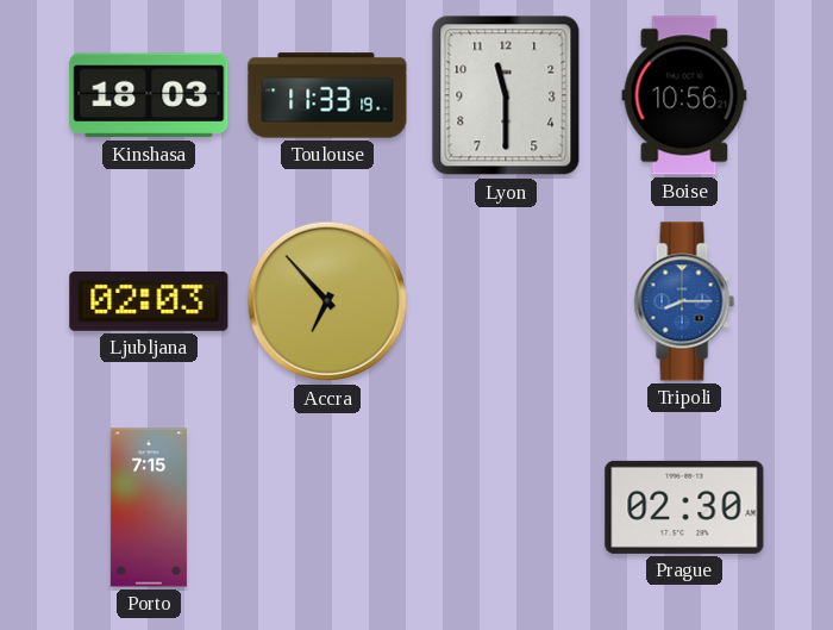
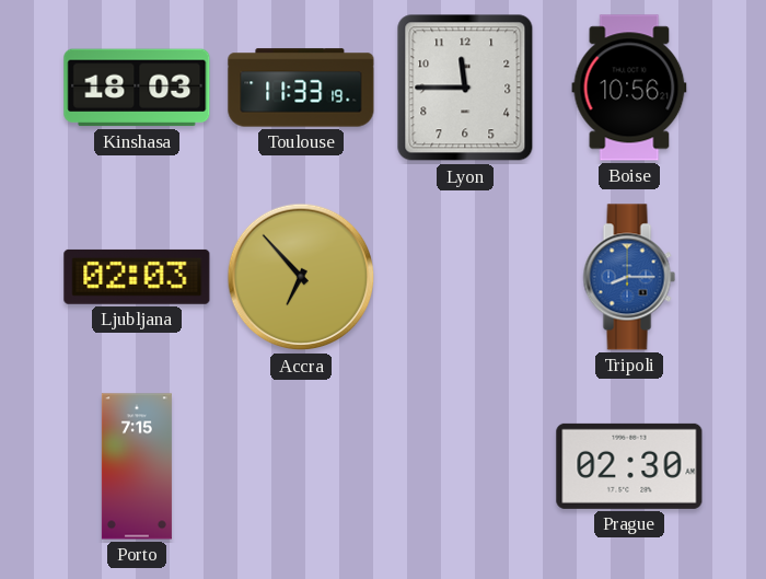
Lyon: 11:30 -> 11:45 (465, 88)
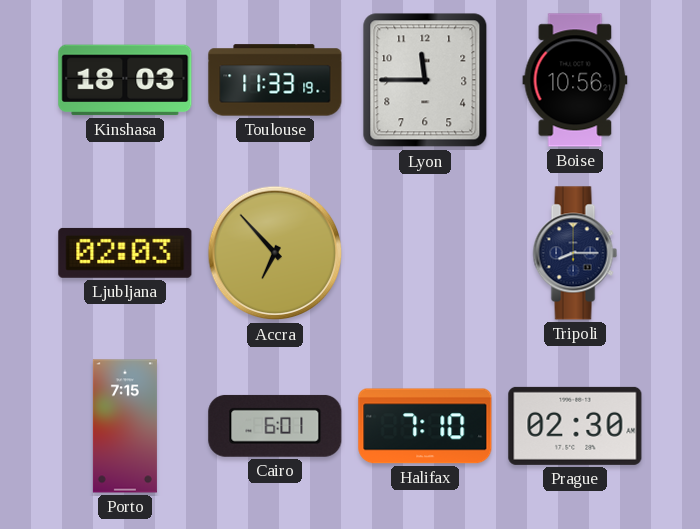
Tripoli dial: blue -> navy (575, 253)
Cairo: none -> 6:01 (275, 426)
Halifax: none -> 7:10 (425, 426)
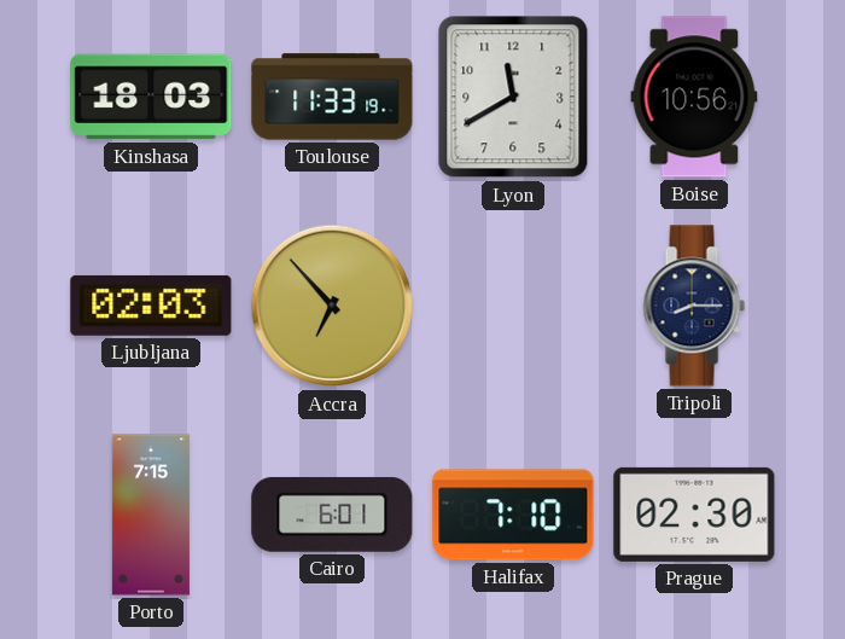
Lyon: 11:45 -> 11:40 (513, 97)
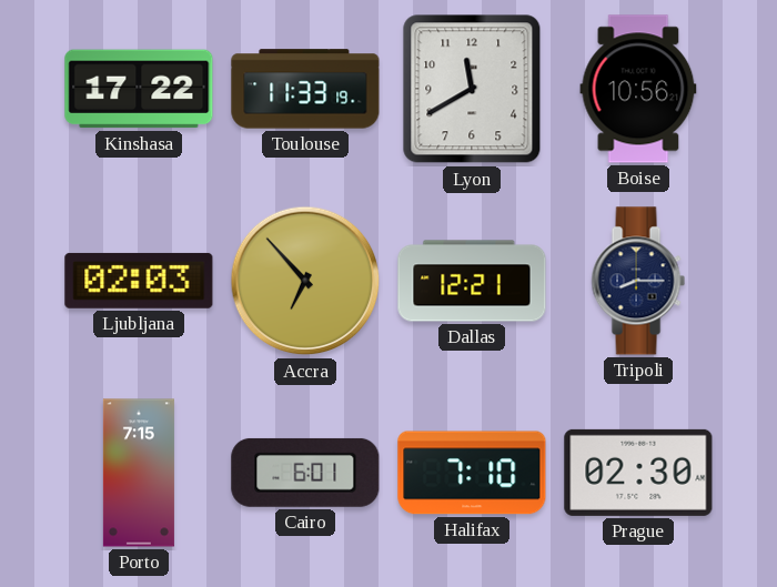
Kinshasa: 18:03 -> 17:22 (139, 89)
Dallas: none -> 12:21 (472, 281)
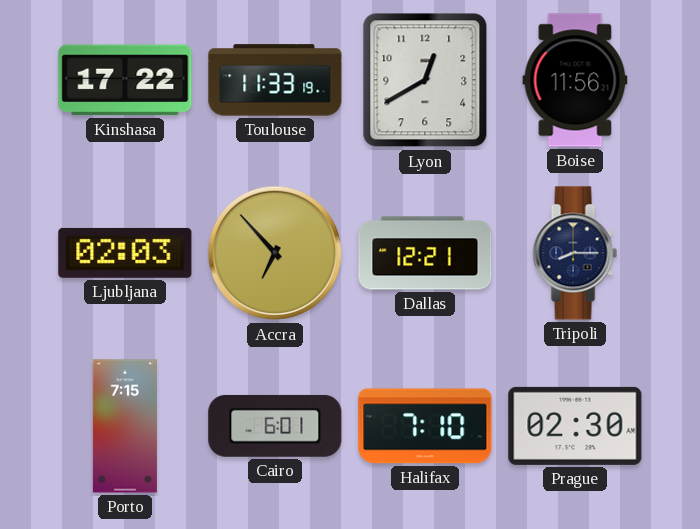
Lyon: 11:40 -> 12:40 (425, 80)
Boise: 10:56 -> 11:56 (575, 80)
